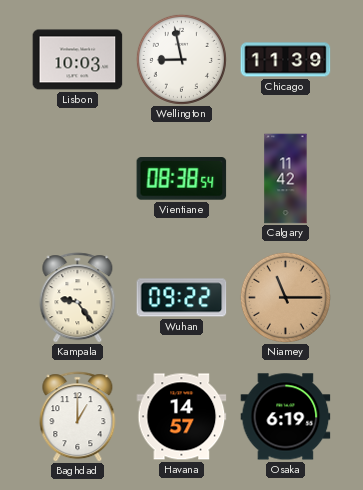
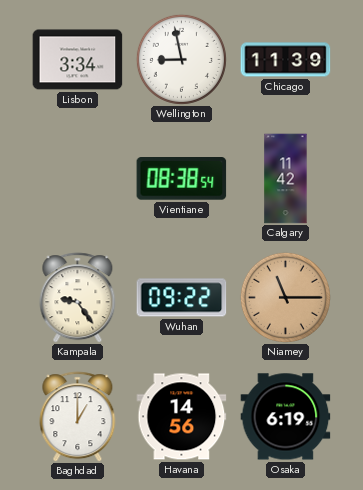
Lisbon: 10:03 -> 3:34 (78, 60)
Havana: 14:57 -> 14:56 (182, 417)
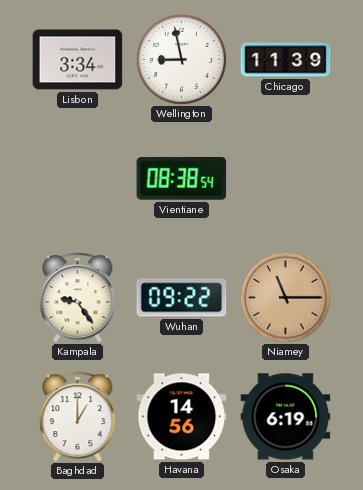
Calgary: 11:42 -> none (286, 179)
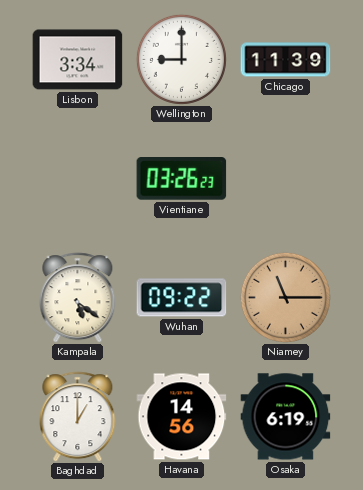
Wellington: 8:58 -> 9:00 (181, 59)
Vientiane: 08:38 -> 03:26 (182, 179)
Kampala: 9:24 -> 5:21 (78, 298)
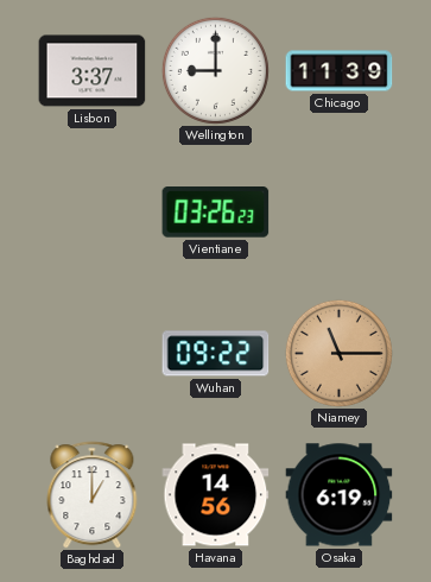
Lisbon: 3:34 -> 3:37 (93, 71)
Kampala: 5:21 -> none (78, 298)
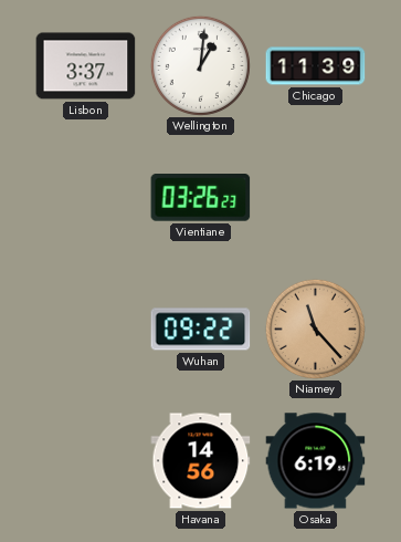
Wellington: 9:00 -> 1:01 (200, 65)
Niamey: 11:15 -> 11:23 (315, 329)
Baghdad: 1:00 -> none (93, 495)
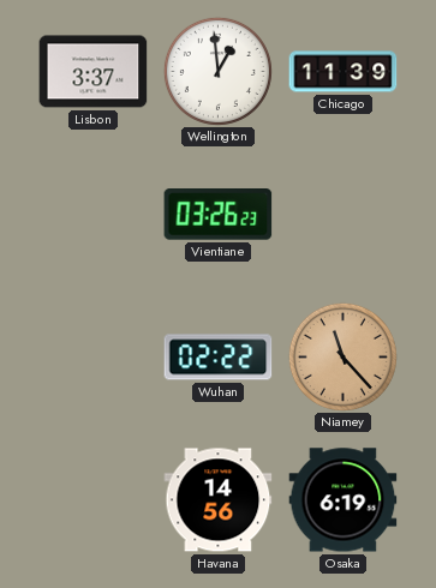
Wellington: 1:01 -> 12:59 (217, 71)
Wuhan: 09:22 -> 02:22 (219, 358)
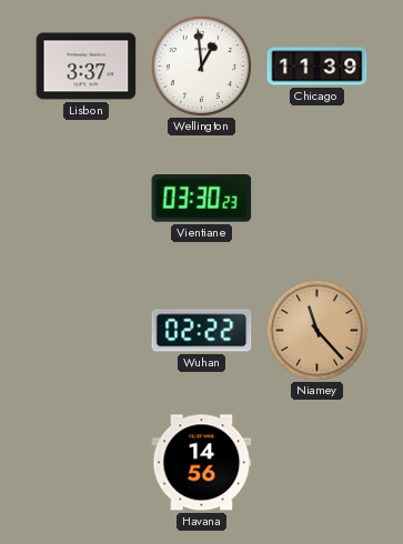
Vientiane: 03:26 -> 03:30 (202, 199)
Osaka: 6:19 -> none (344, 500)
